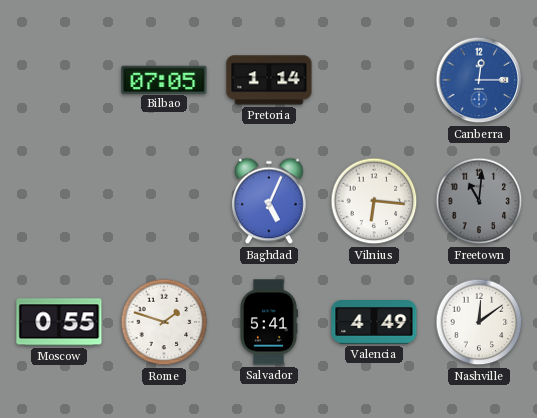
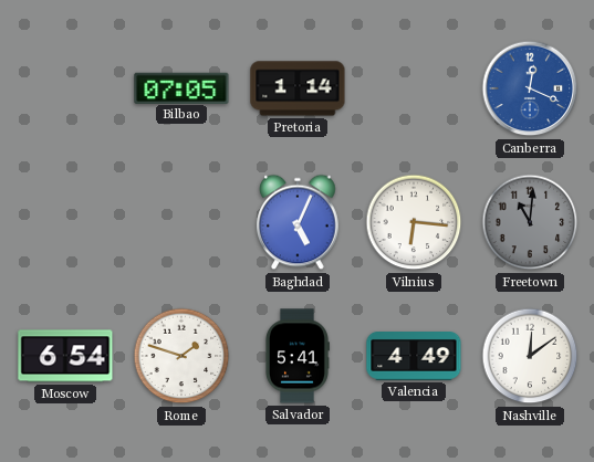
Canberra: 12:15 -> 12:19 (530, 88)
Moscow: 0:55 -> 6:54 (65, 356)
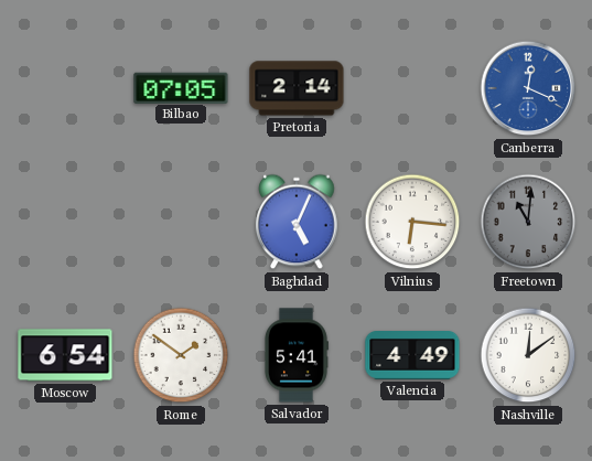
Pretoria: 1:14 -> 2:14 (297, 88)
Rome: 1:48 -> 1:51 (181, 355)
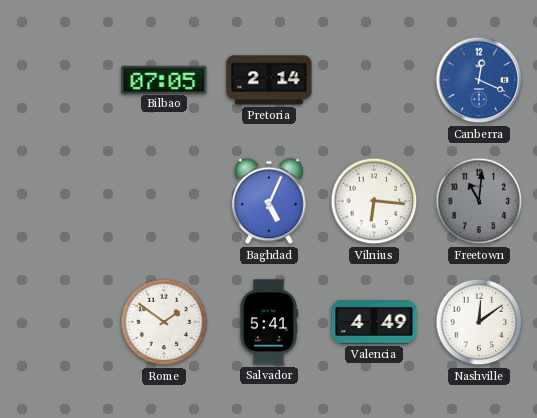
Moscow: 6:54 -> none (65, 355)
